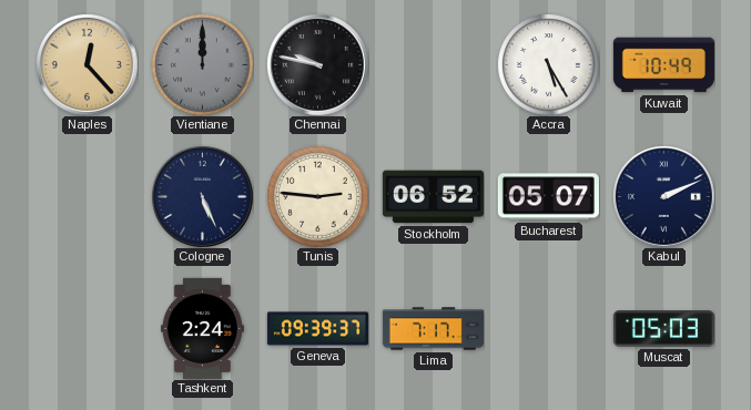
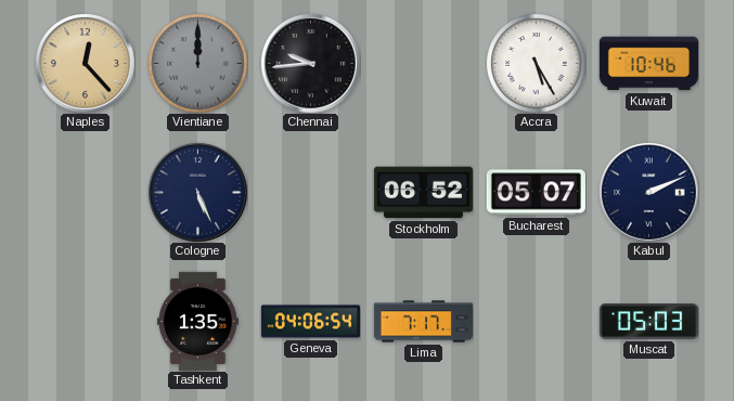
Chennai: 9:47 -> 9:44 (311, 64)
Kuwait: 10:49 -> 10:46 (648, 64)
Tunis: 2:46 -> none (317, 196)
Tashkent: 2:24 -> 1:35 (197, 321)
Geneva: 09:39 -> 04:06 (310, 322)
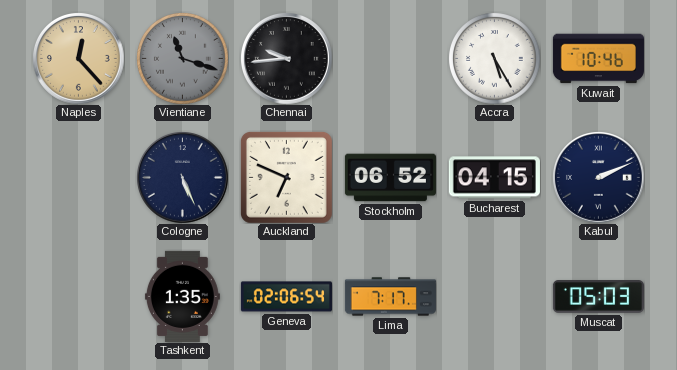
Vientiane: 12:00 -> 11:18 (182, 58)
Auckland: none -> 6:49 (286, 177)
Bucharest: 05:07 -> 04:15 (494, 178)
Geneva: 04:06 -> 02:06 (286, 297)
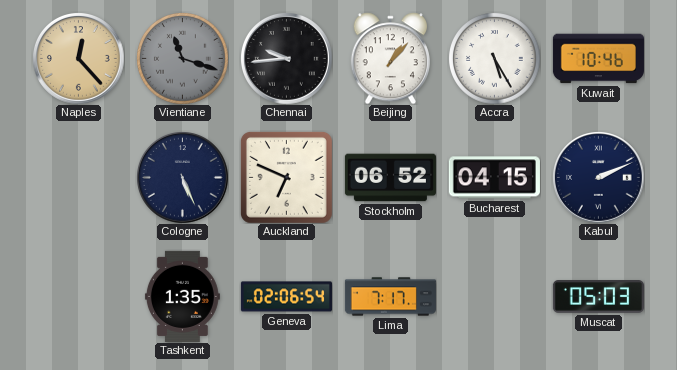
Beijing: none -> 1:07 (390, 58)
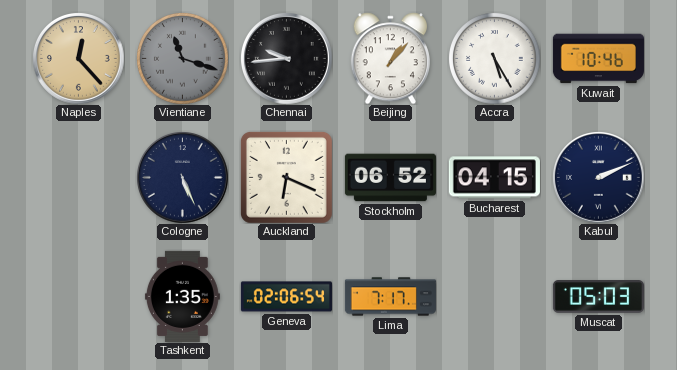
Auckland: 6:49 -> 6:19 (286, 177)
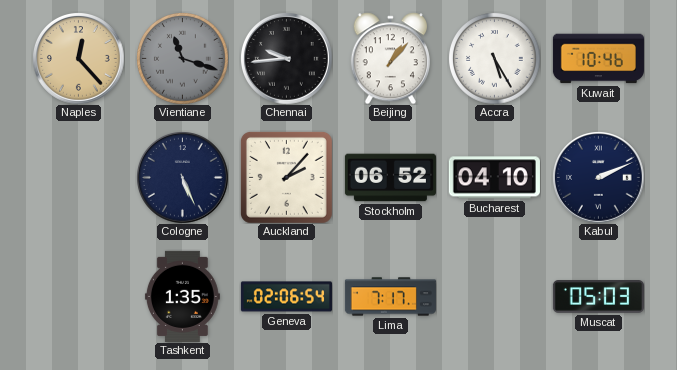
Auckland: 6:19 -> 2:07 (286, 177)
Bucharest: 04:15 -> 04:10 (494, 178)
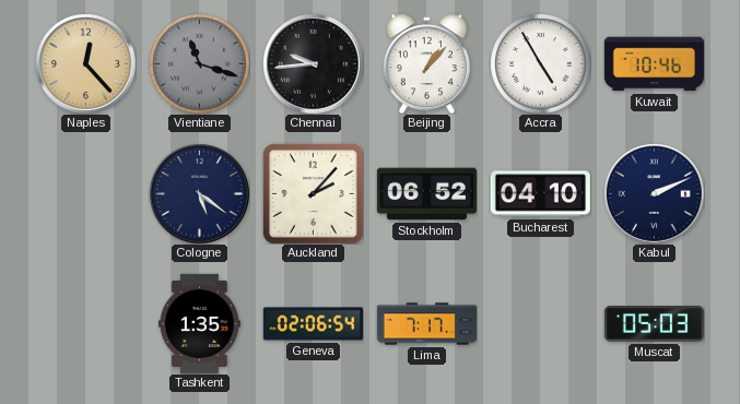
Accra: 5:25 -> 4:55 (540, 63)
Cologne: 5:26 -> 5:21 (200, 194)
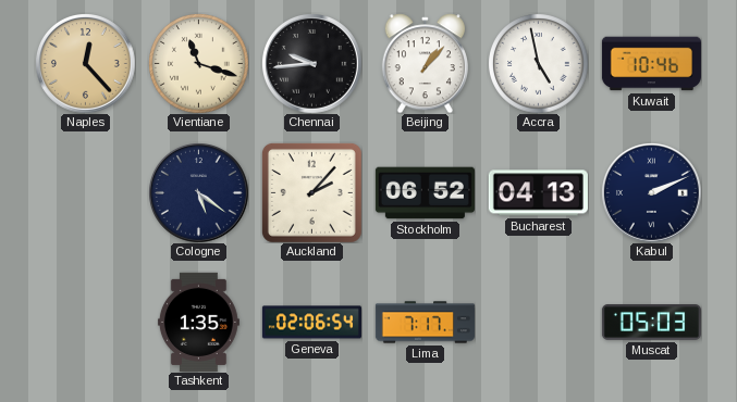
Vientiane dial: grey -> cream (198, 63)
Accra: 4:55 -> 4:58 (538, 63)
Bucharest: 04:10 -> 04:13 (538, 193)
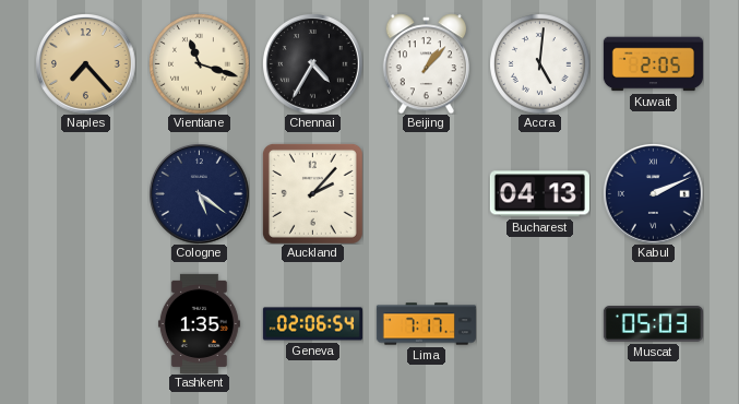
Naples: 12:23 -> 7:23 (86, 64)
Chennai: 9:44 -> 4:35 (313, 64)
Accra: 4:58 -> 5:01 (539, 63)
Kuwait: 10:46 -> 2:05 (653, 64)
Stockholm: 06:52 -> none (425, 193)
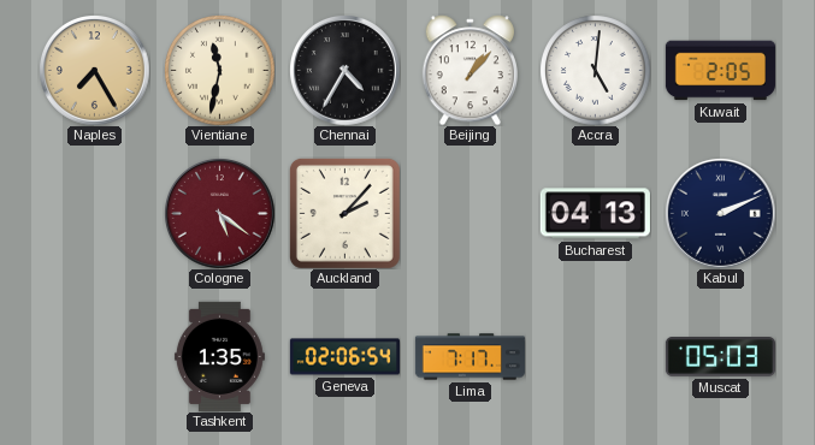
Naples: 7:23 -> 7:25 (95, 71)
Vientiane: 11:18 -> 11:32 (219, 70)
Cologne dial: navy -> burgundy (220, 214)
